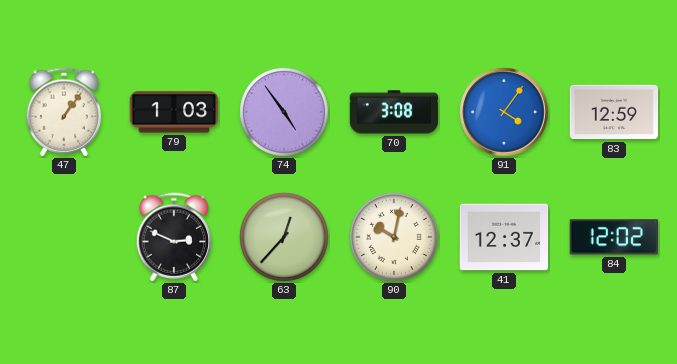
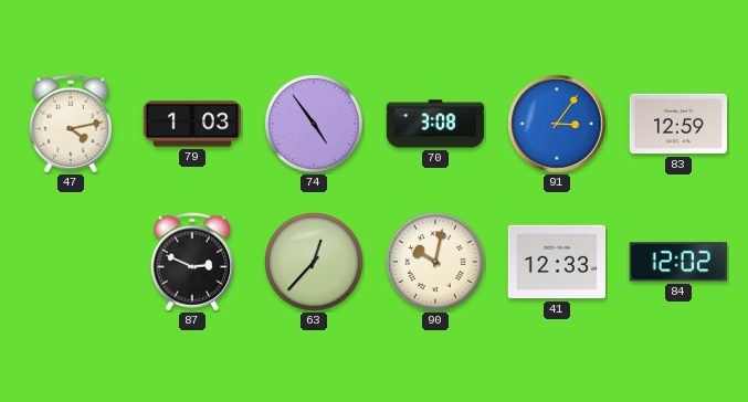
47: 1:06 -> 4:13 (71, 124)
91: 4:06 -> 3:06 (557, 124)
41: 12:37 -> 12:33 (557, 262)
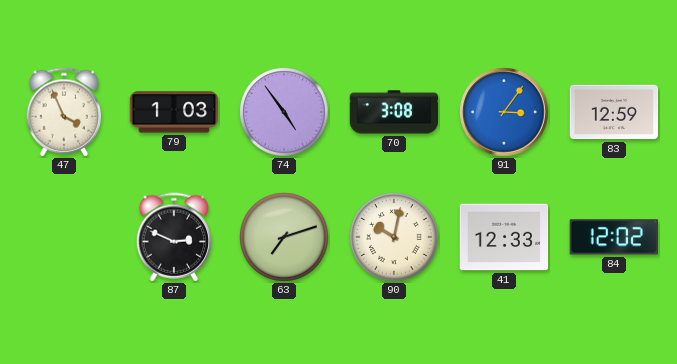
47: 4:13 -> 3:56 (64, 112)
63: 12:37 -> 7:12 (284, 237)
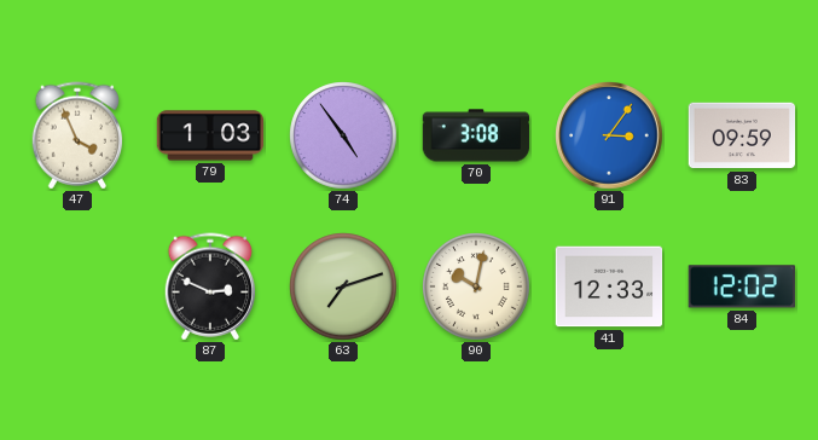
83: 12:59 -> 09:59 (742, 135)
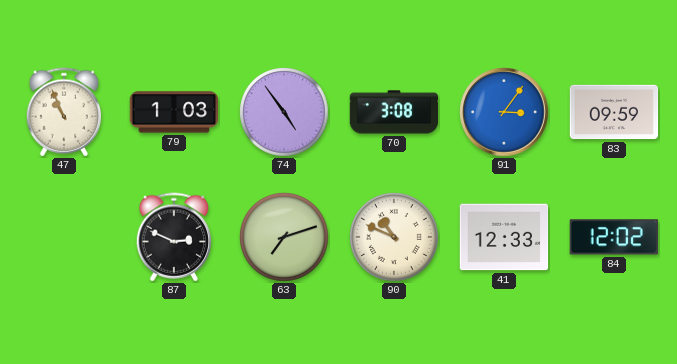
47: 3:56 -> 10:56 (64, 112)
90: 10:02 -> 10:49 (394, 237)
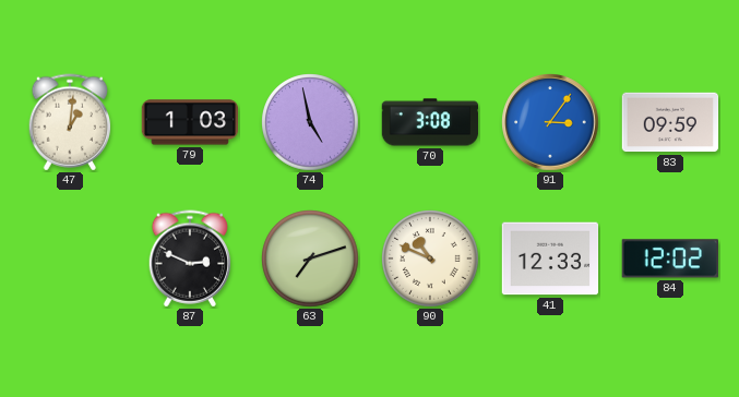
47: 10:56 -> 1:01 (70, 122)
74: 4:54 -> 4:58 (310, 122)
